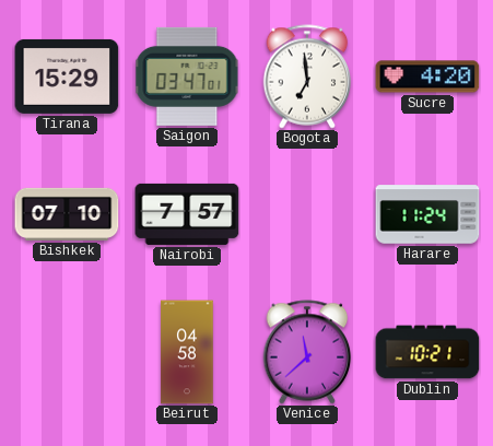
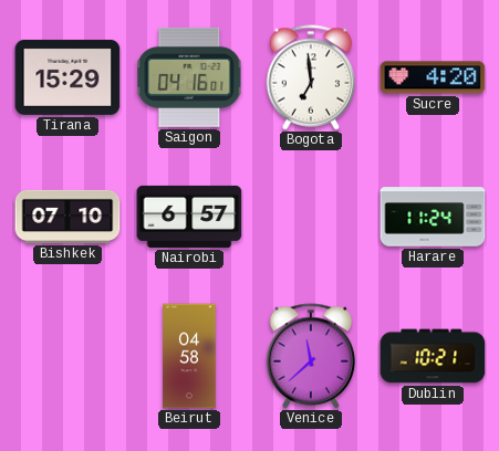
Saigon: 03:47 -> 04:16 (189, 77)
Nairobi: 7:57 -> 6:57 (189, 217)
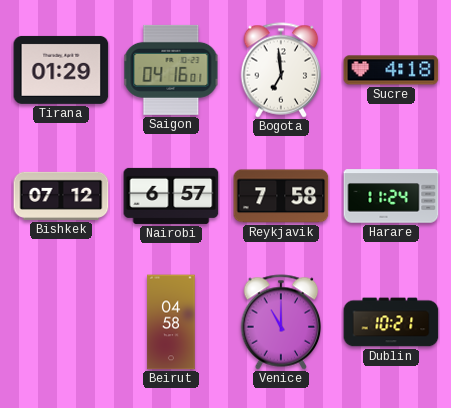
Tirana: 15:29 -> 01:29 (61, 70)
Sucre: 4:20 -> 4:18 (391, 70)
Bishkek: 07:10 -> 07:12 (61, 196)
Reykjavik: none -> 7:58 (281, 196)
Venice: 11:38 -> 11:00 (281, 322)
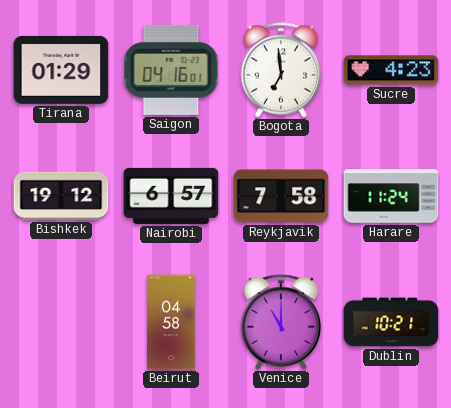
Sucre: 4:18 -> 4:23 (391, 70)
Bishkek: 07:12 -> 19:12 (61, 196)
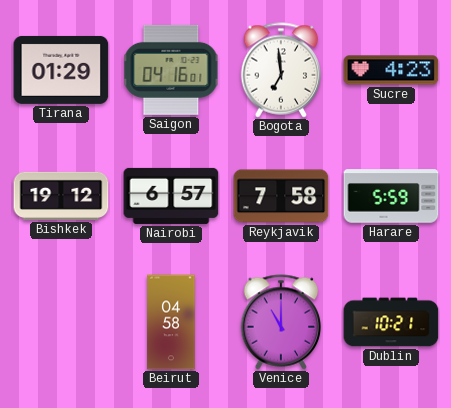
Harare: 11:24 -> 5:59 (391, 196)
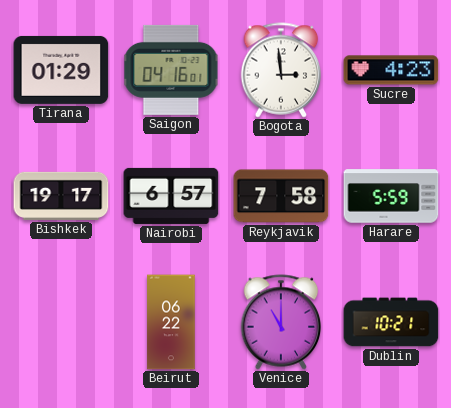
Bogota: 6:59 -> 2:59 (281, 70)
Bishkek: 19:12 -> 19:17 (61, 196)
Beirut: 04:58 -> 06:22 (171, 322)
